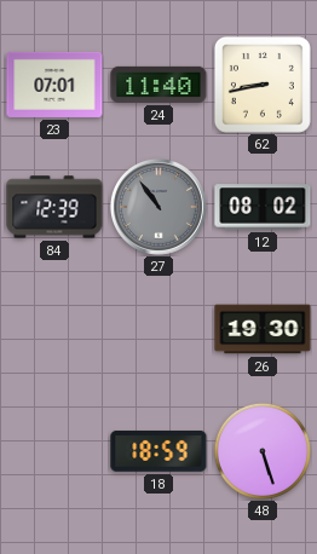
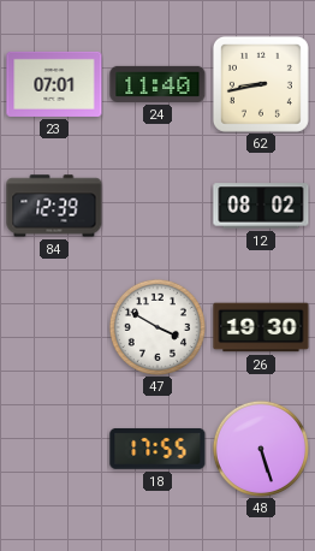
27: 10:54 -> none (158, 208)
47: none -> 3:50 (157, 327)
18: 18:59 -> 17:55 (157, 449)
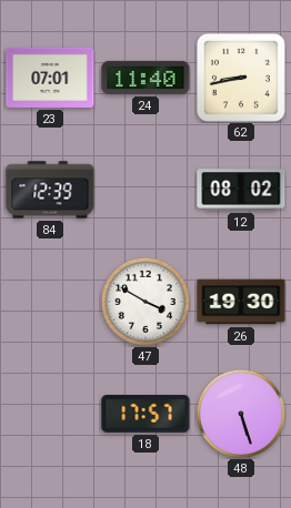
18: 17:55 -> 17:57 (145, 414)
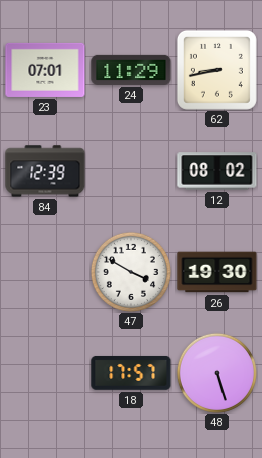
24: 11:40 -> 11:29 (131, 70)
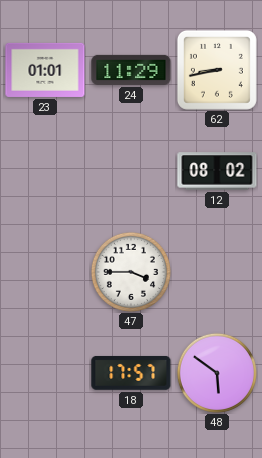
23: 07:01 -> 01:01 (45, 70)
84: 12:39 -> none (45, 171)
47: 3:50 -> 3:45 (131, 272)
26: 19:30 -> none (217, 272)
48: 5:27 -> 5:51 (217, 373)
